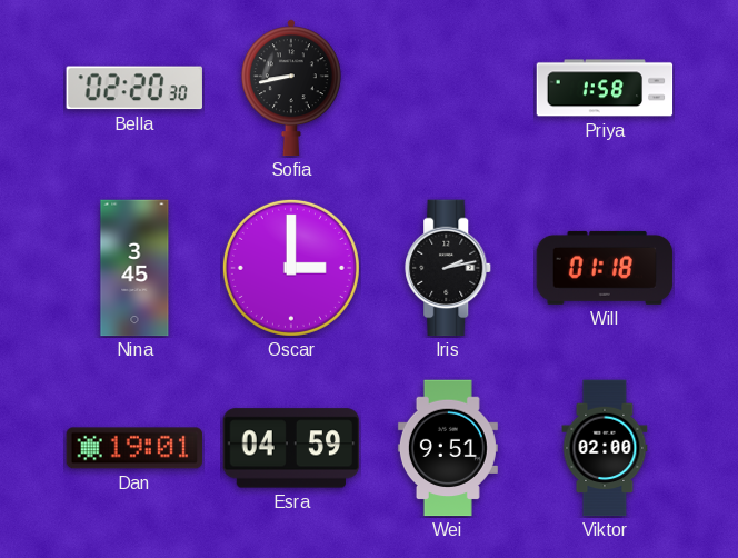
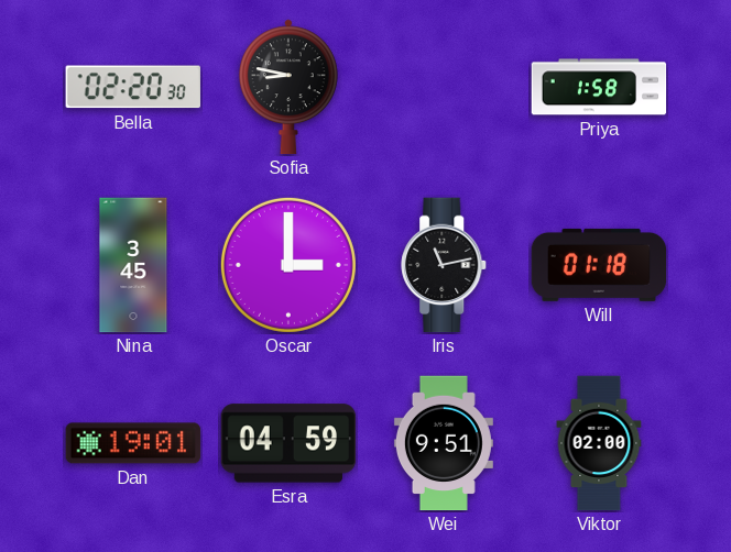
Sofia: 8:43 -> 8:47 (288, 87)
Iris: 2:13 -> 11:13 (445, 265)
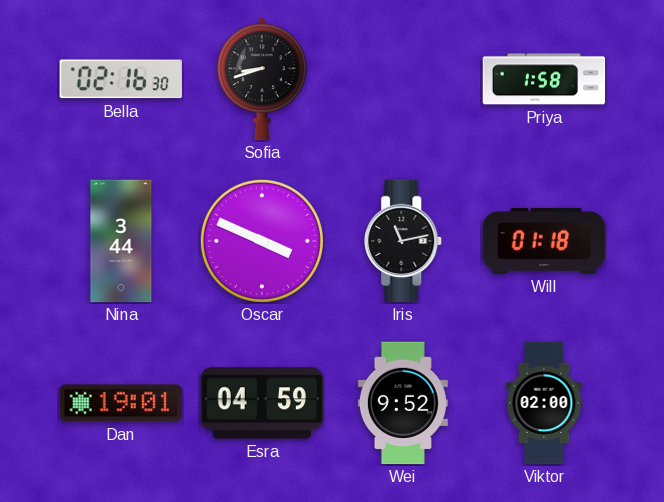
Bella: 02:20 -> 02:16 (120, 79)
Sofia: 8:47 -> 8:42 (262, 79)
Nina: 3:45 -> 3:44 (121, 241)
Oscar: 3:00 -> 3:49 (262, 241)
Wei: 9:51 -> 9:52 (403, 403)
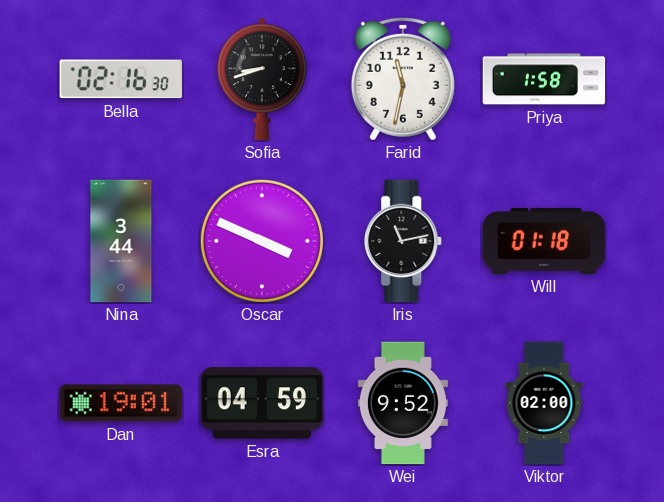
Farid: none -> 11:32 (403, 79)
